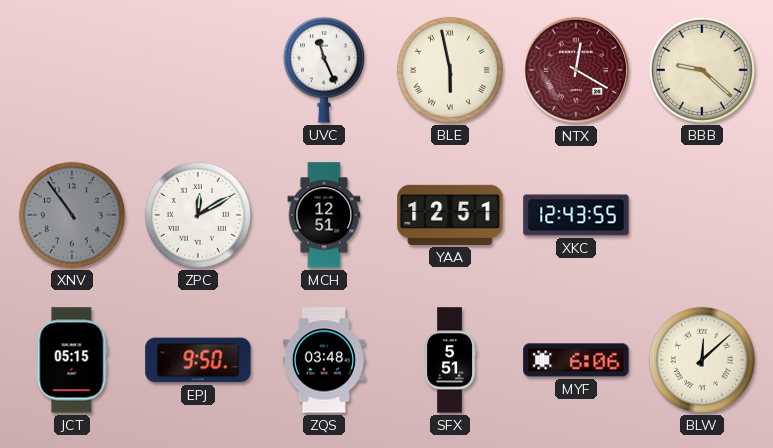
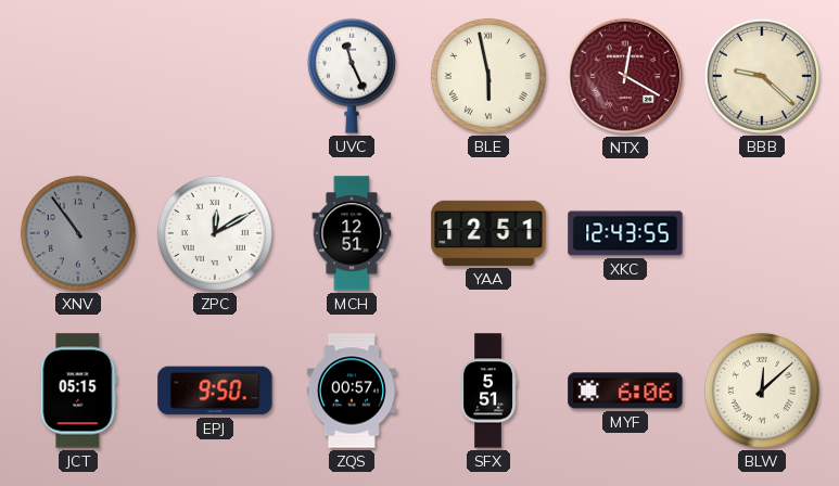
ZQS: 03:48 -> 00:57 (352, 391)
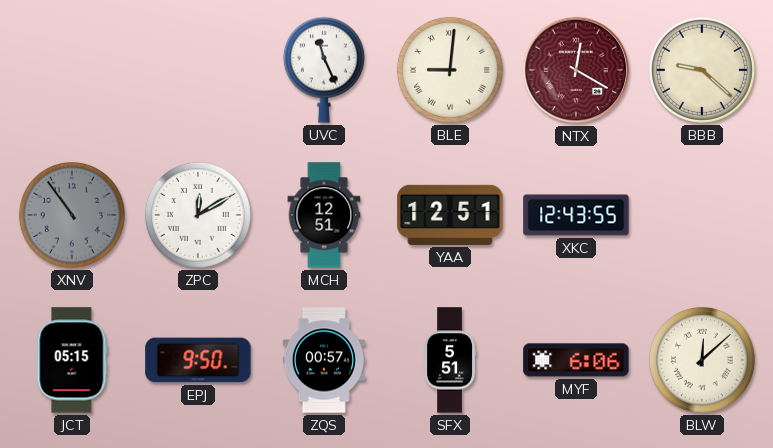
BLE: 5:58 -> 9:01 (450, 70)
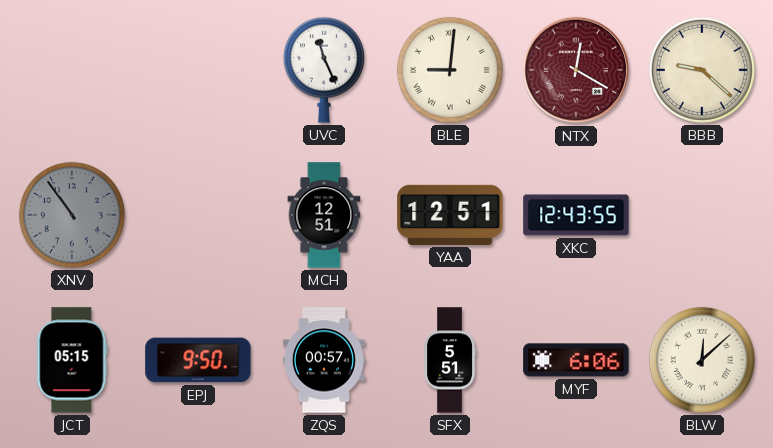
ZPC: 12:10 -> none (198, 215)
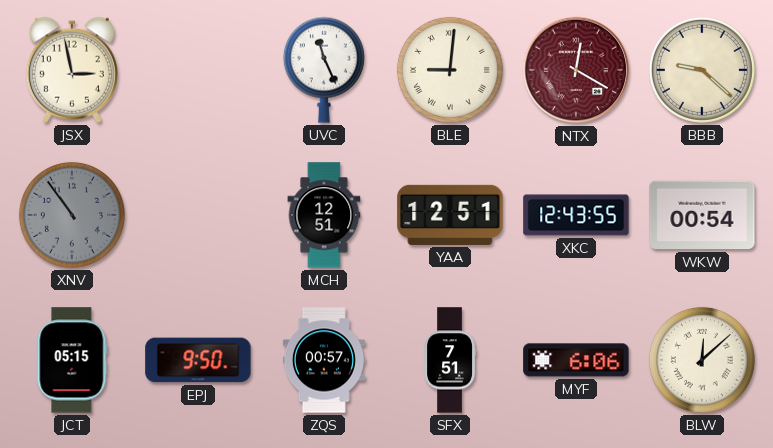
JSX: none -> 2:58 (72, 70)
WKW: none -> 00:54 (702, 215)
SFX: 5:51 -> 7:51 (450, 360)
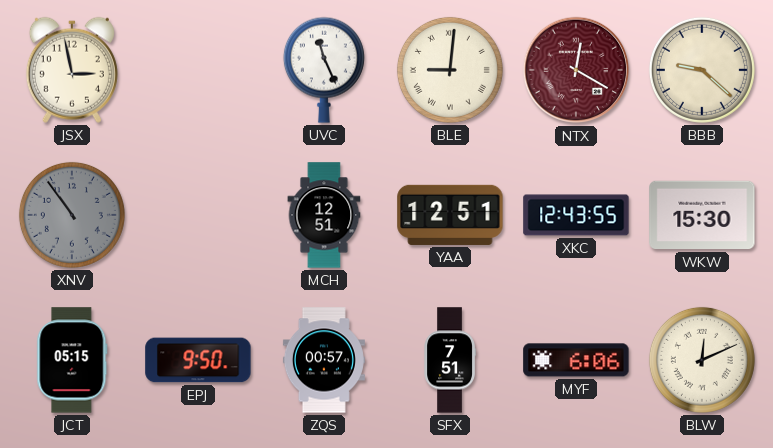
WKW: 00:54 -> 15:30 (702, 215)
BLW: 12:08 -> 12:11 (702, 360)
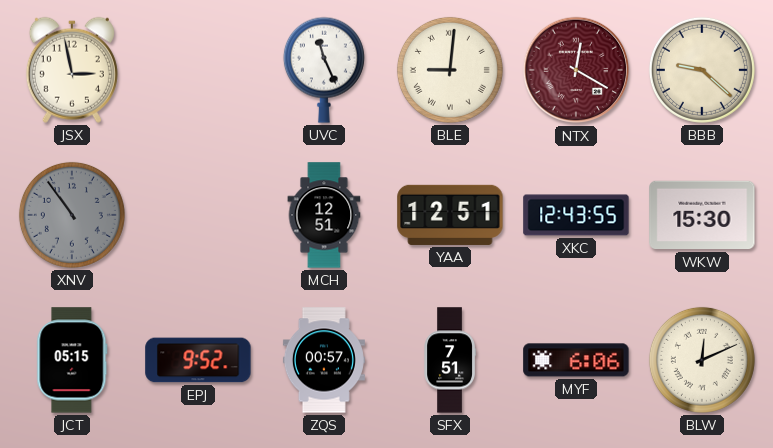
EPJ: 9:50 -> 9:52 (198, 360)
